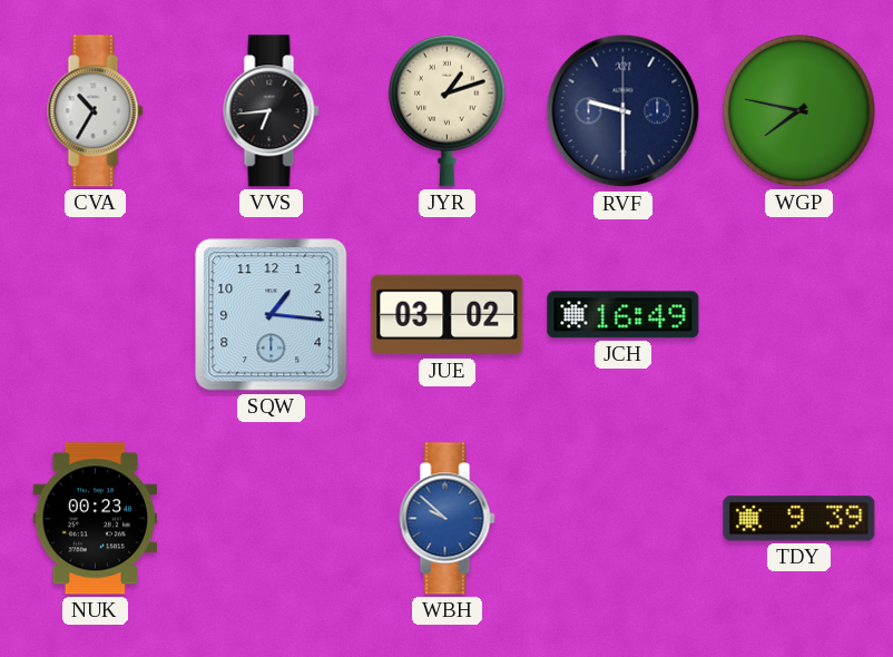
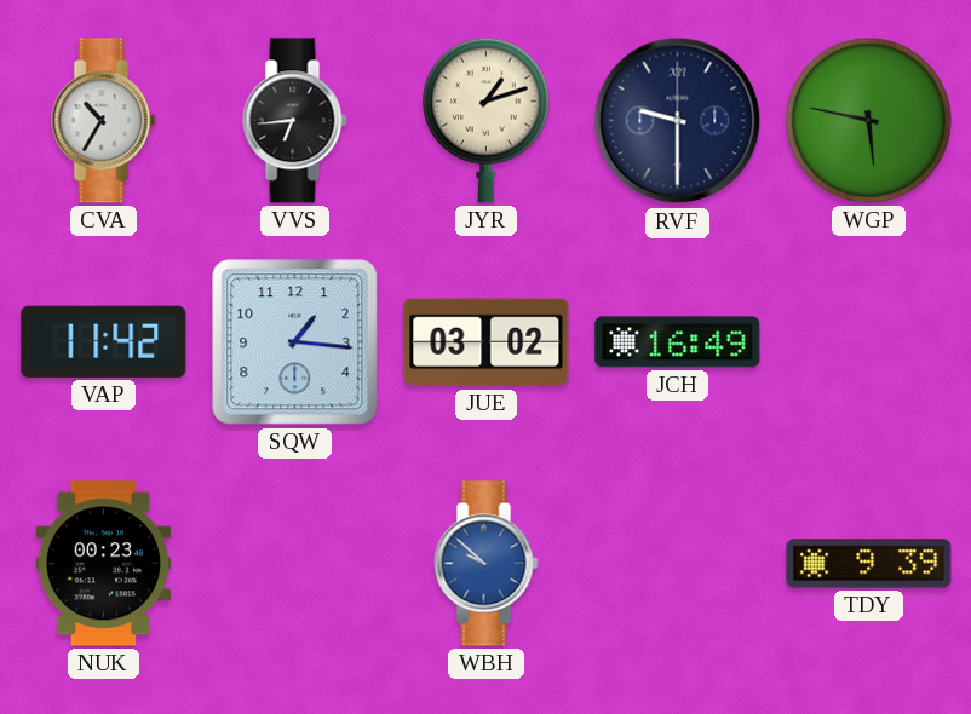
WGP: 7:47 -> 5:47 (869, 121)
VAP: none -> 11:42 (104, 341)
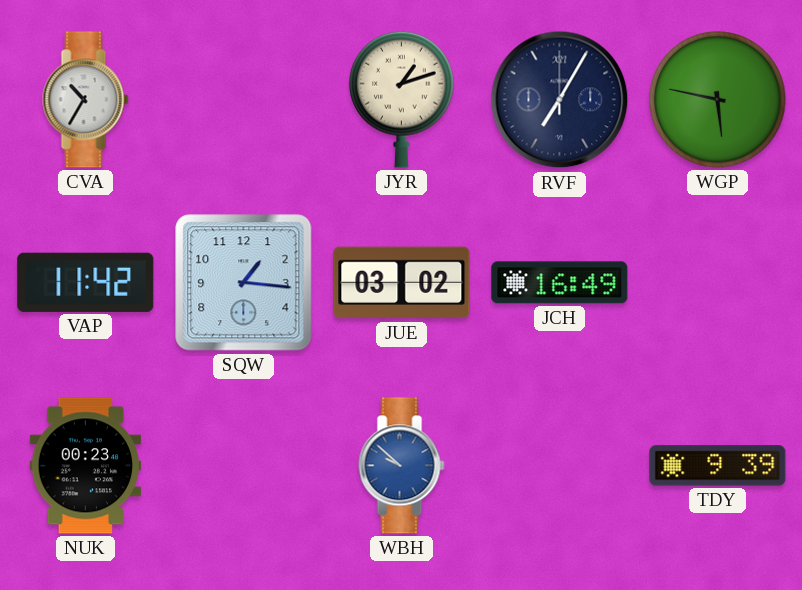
VVS: 6:44 -> none (295, 121)
RVF: 9:30 -> 7:05 (560, 100)
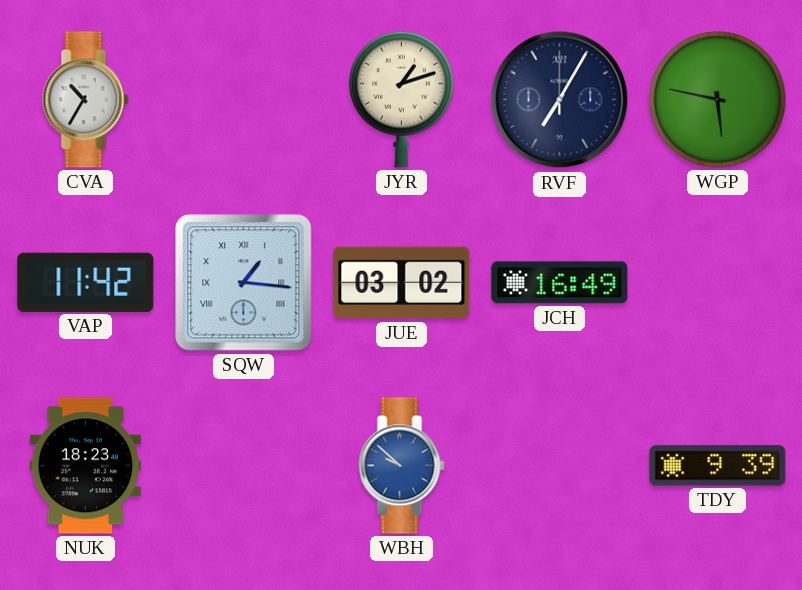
SQW numerals: Arabic -> Roman (244, 283)
NUK: 00:23 -> 18:23 (86, 466)
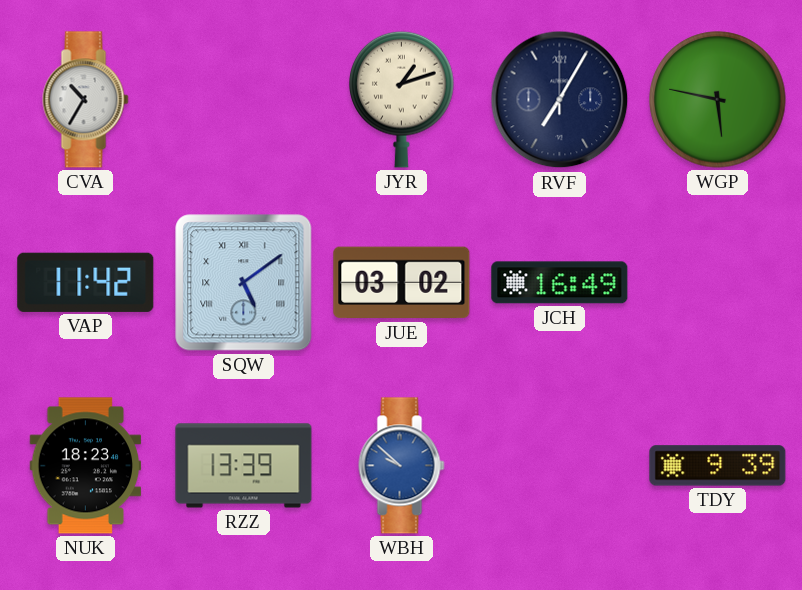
SQW: 1:16 -> 5:09 (244, 283)
RZZ: none -> 13:39 (244, 466)
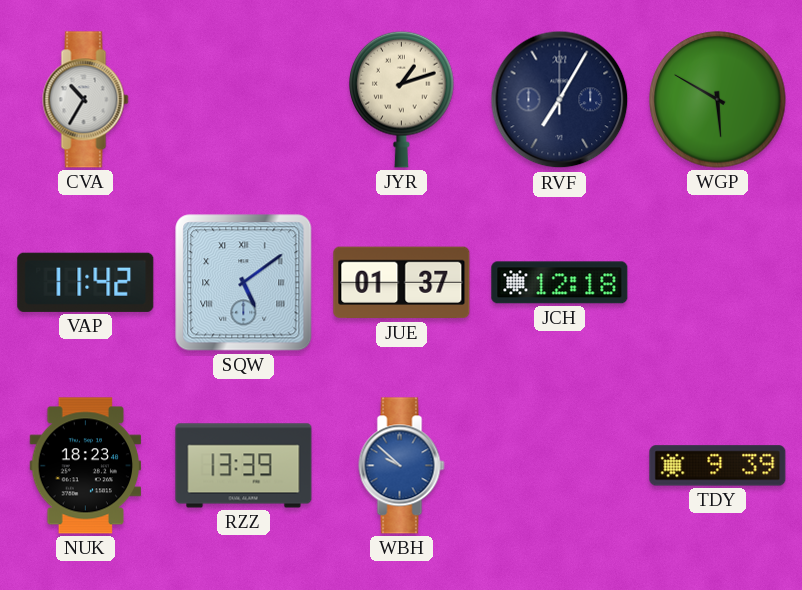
WGP: 5:47 -> 5:50 (718, 100)
JUE: 03:02 -> 01:37 (402, 283)
JCH: 16:49 -> 12:18 (560, 283)
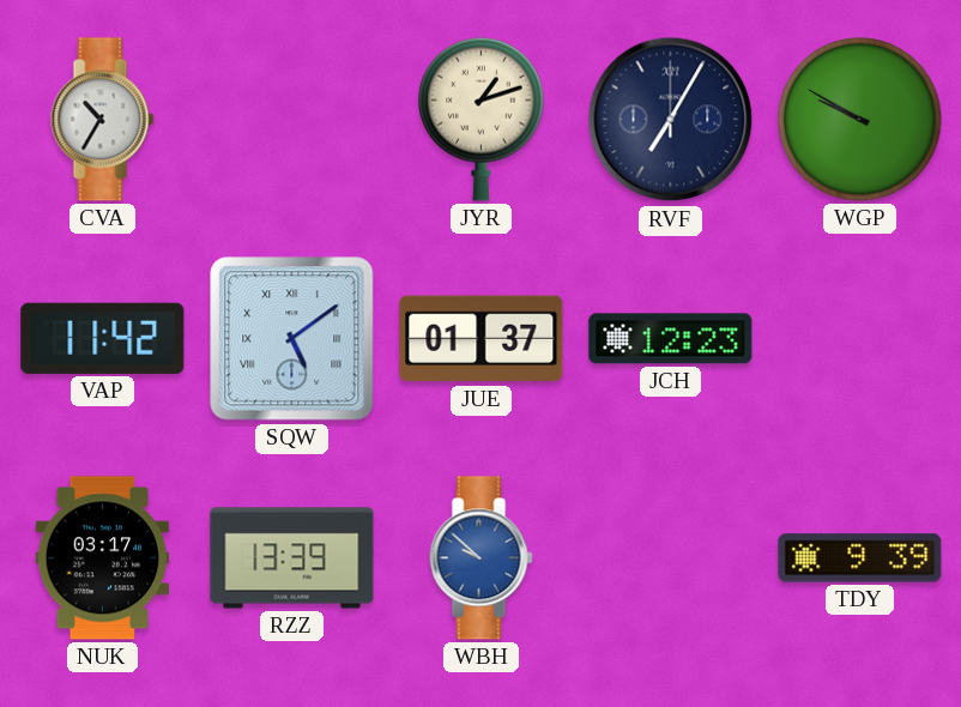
WGP: 5:50 -> 9:50 (860, 120)
JCH: 12:18 -> 12:23 (671, 339)
NUK: 18:23 -> 03:17 (103, 558)
